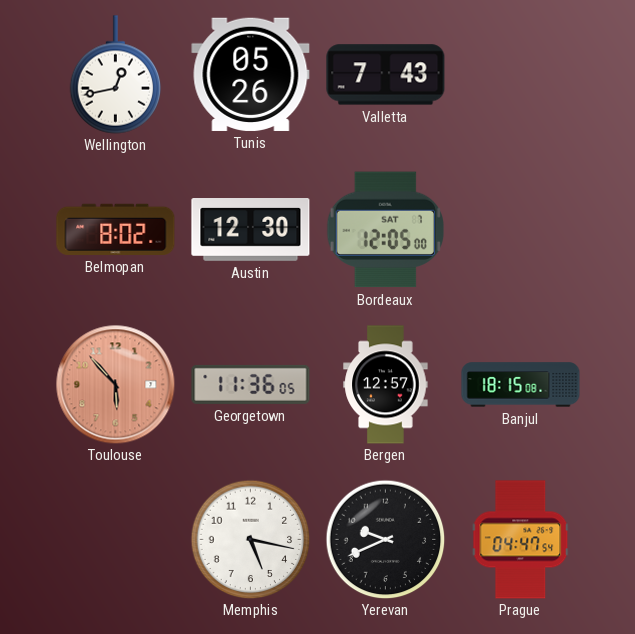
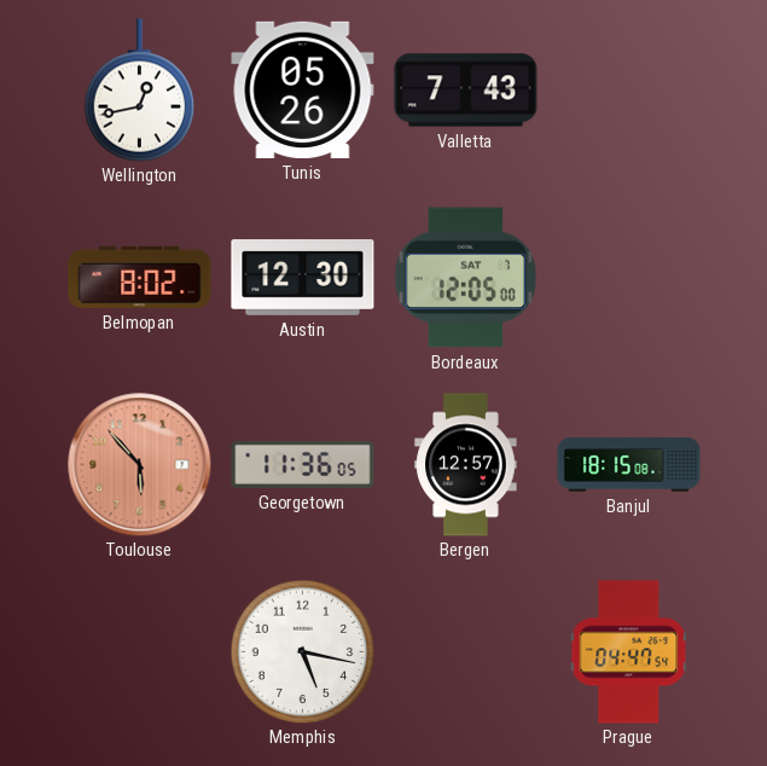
Yerevan: 9:41 -> none (385, 539)
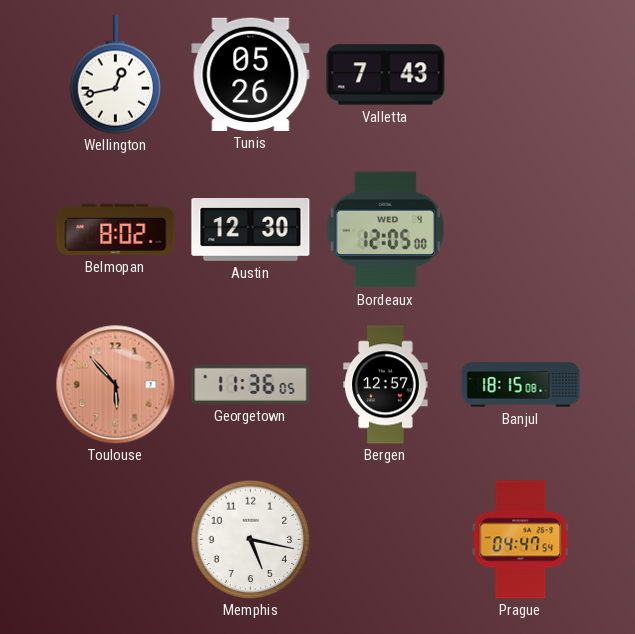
Bordeaux date: SAT 7 -> WED 4 (385, 230)
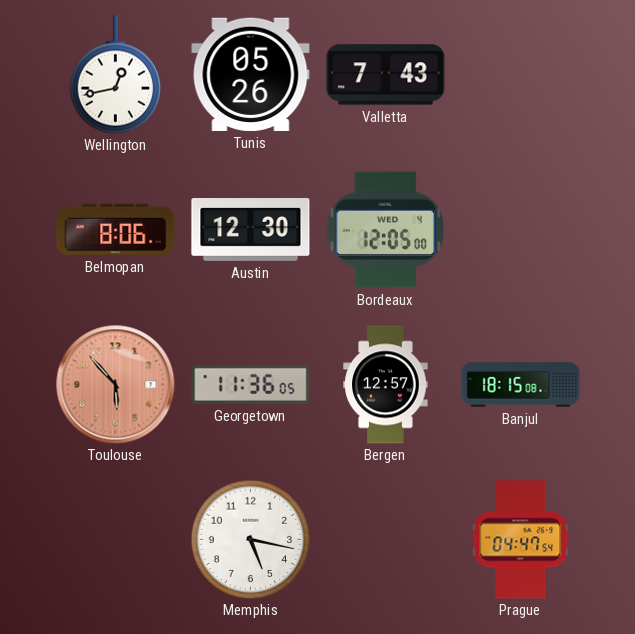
Belmopan: 8:02 -> 8:06 (116, 229)
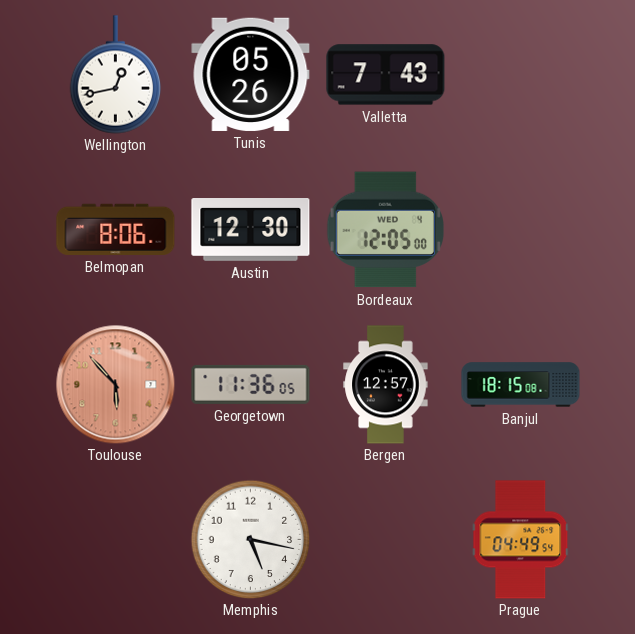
Prague: 04:47 -> 04:49 (521, 540)
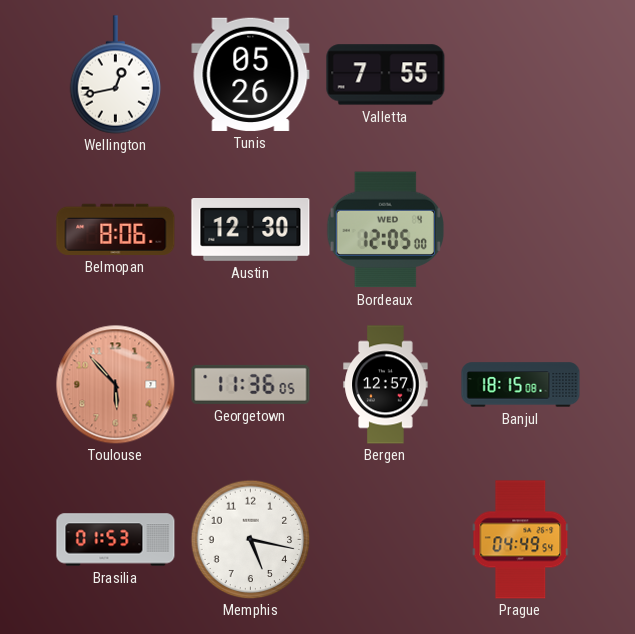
Valletta: 7:43 -> 7:55 (386, 75)
Brasilia: none -> 01:53 (116, 540)
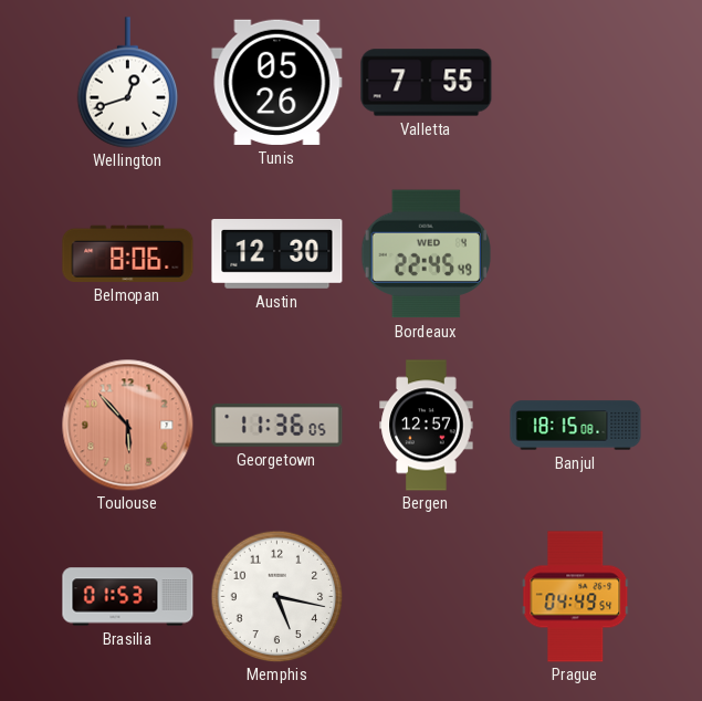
Wellington: 12:43 -> 12:42 (128, 83)
Bordeaux: 12:05 -> 22:45 (426, 254)
